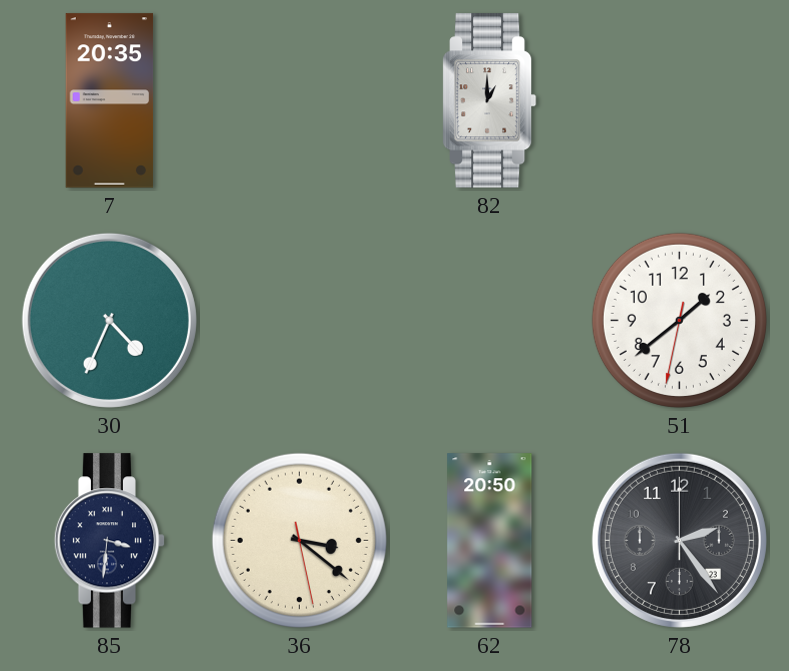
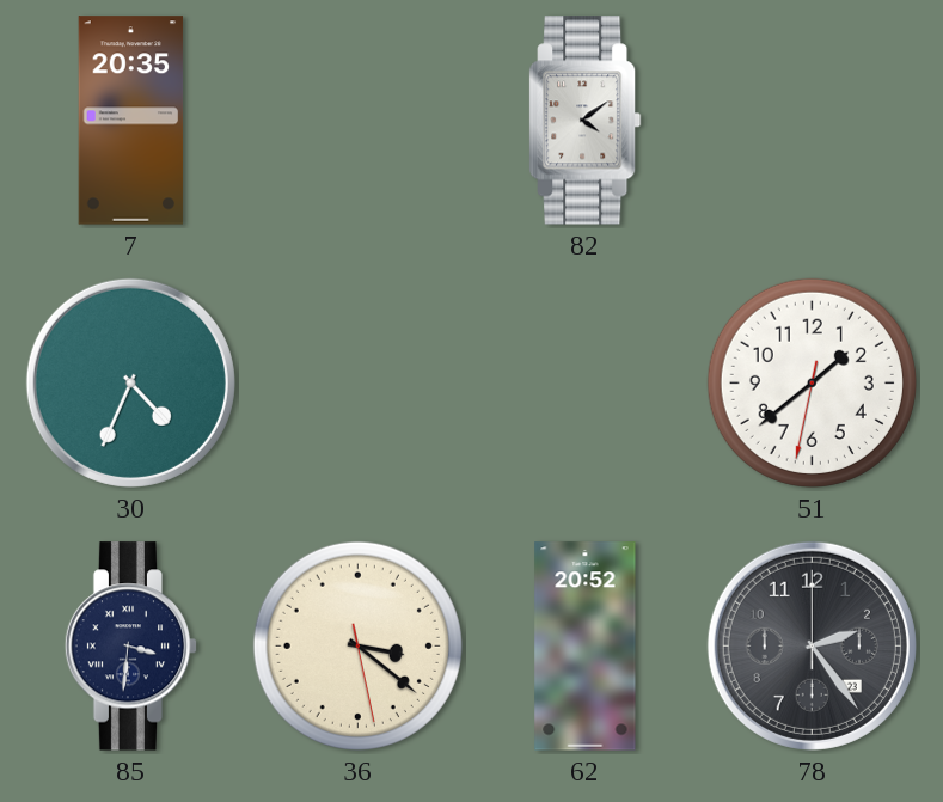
82: 1:00 -> 4:09 (586, 121)
62: 20:50 -> 20:52 (586, 647)
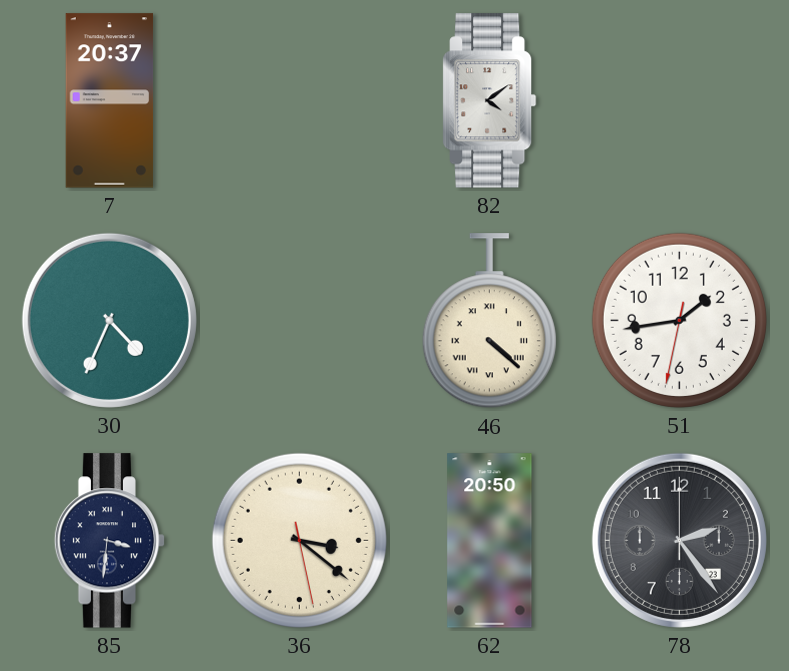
7: 20:35 -> 20:37 (110, 101)
46: none -> 4:22 (489, 321)
51: 1:38 -> 1:43 (679, 320)
62: 20:52 -> 20:50 (490, 541)
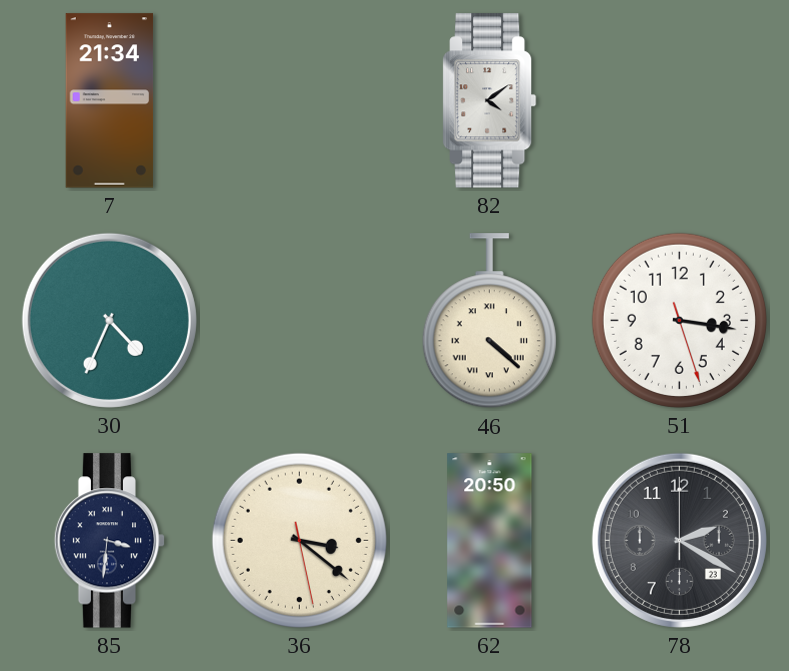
7: 20:37 -> 21:34 (110, 101)
51: 1:43 -> 3:16 (679, 320)
78: 2:24 -> 2:20 (679, 540)
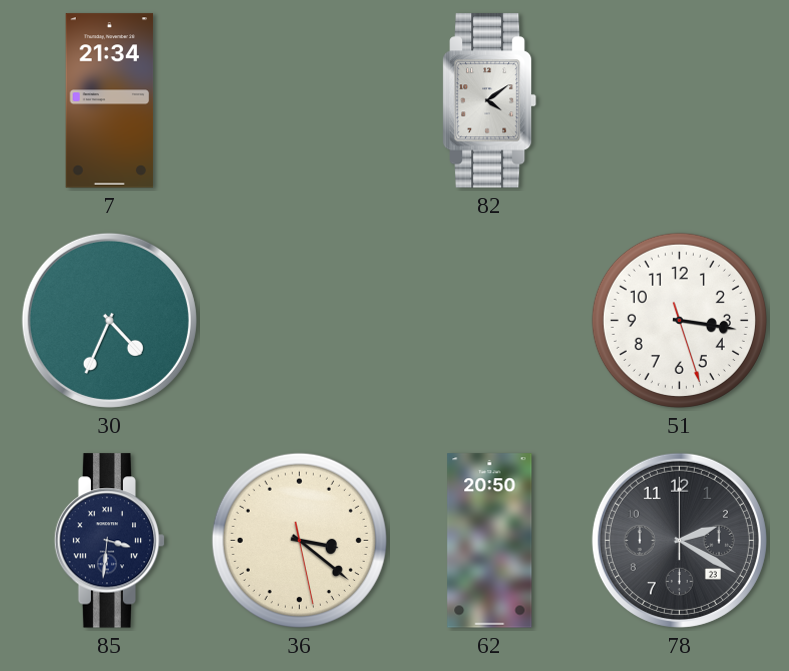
46: 4:22 -> none (489, 321)
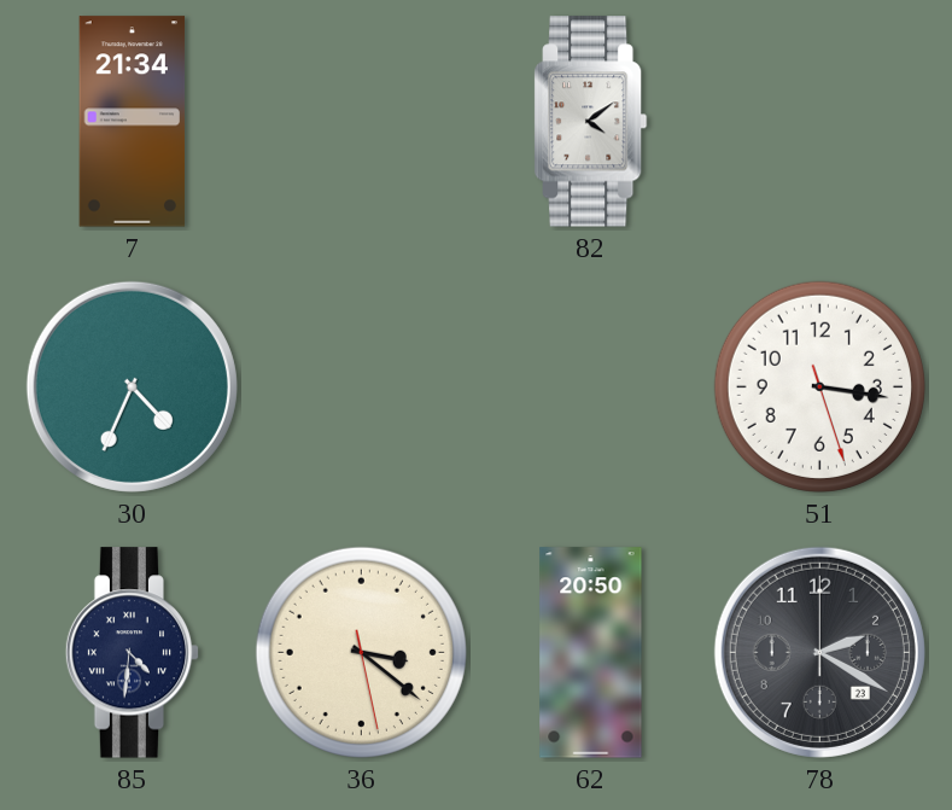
85: 3:31 -> 4:31 (133, 653)
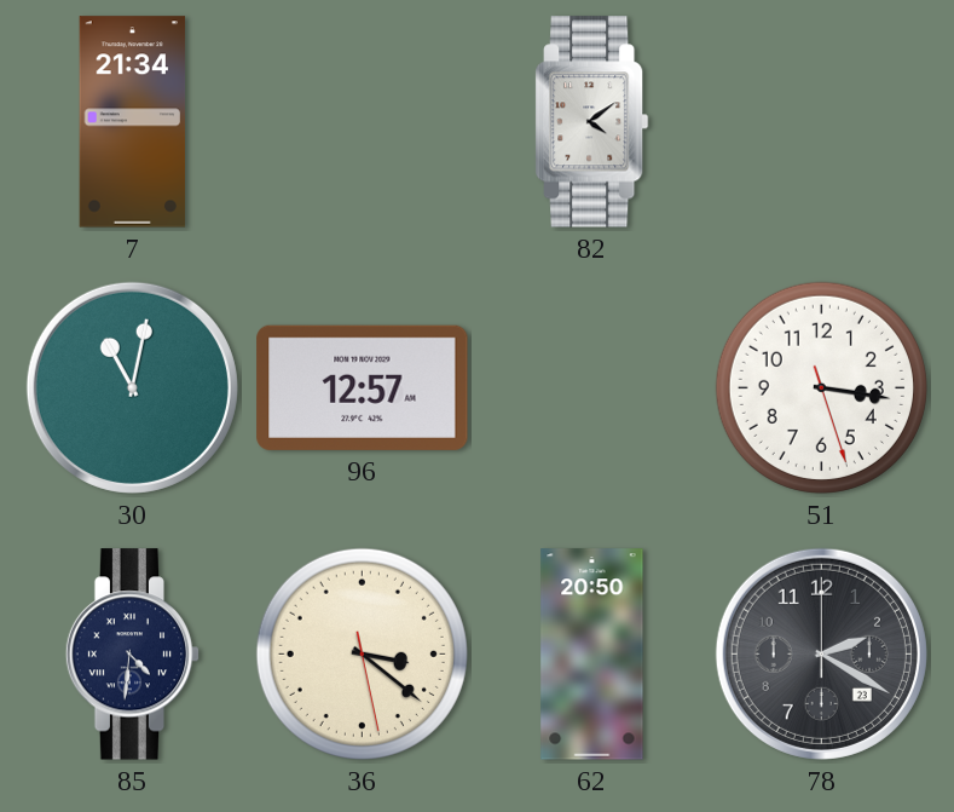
30: 4:34 -> 11:02 (132, 387)
96: none -> 12:57 (363, 387)
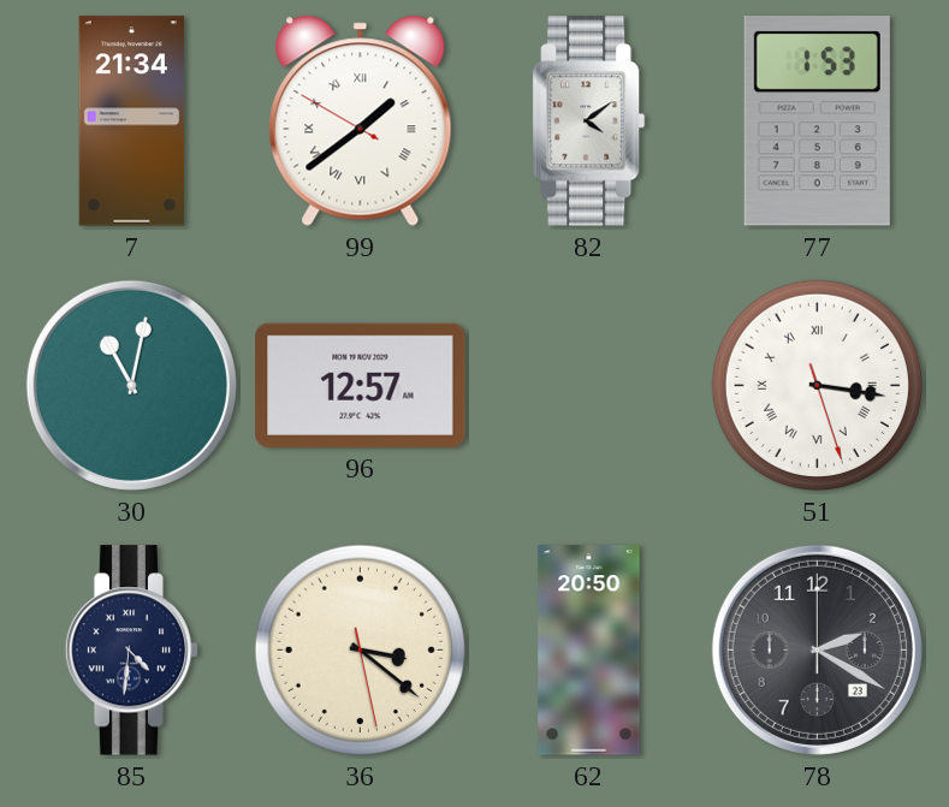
99: none -> 1:38 (361, 120)
77: none -> 1:53 (817, 121)
51 numerals: Arabic -> Roman (817, 385)
